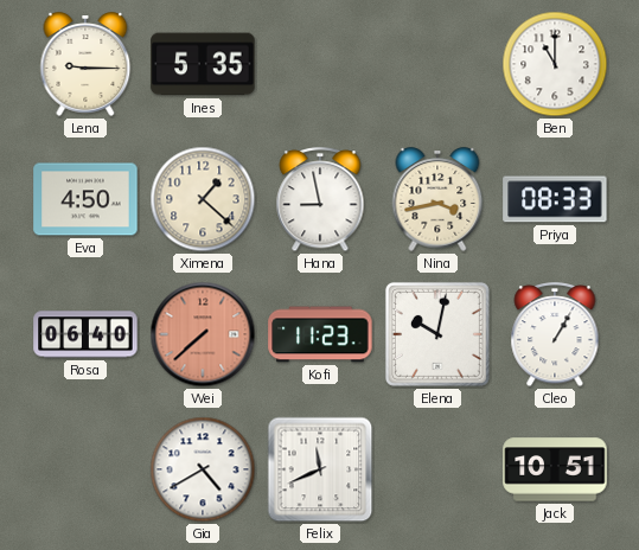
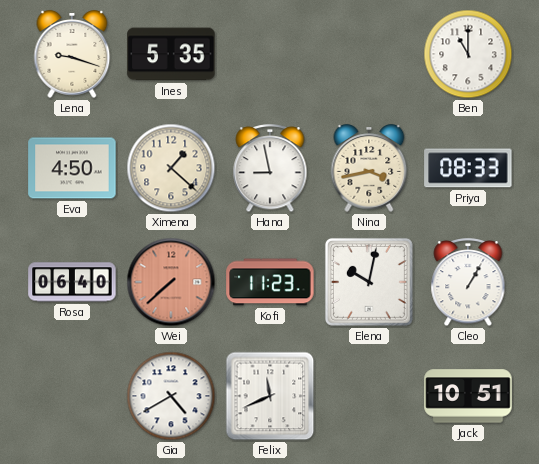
Lena: 9:15 -> 9:18 (72, 54)
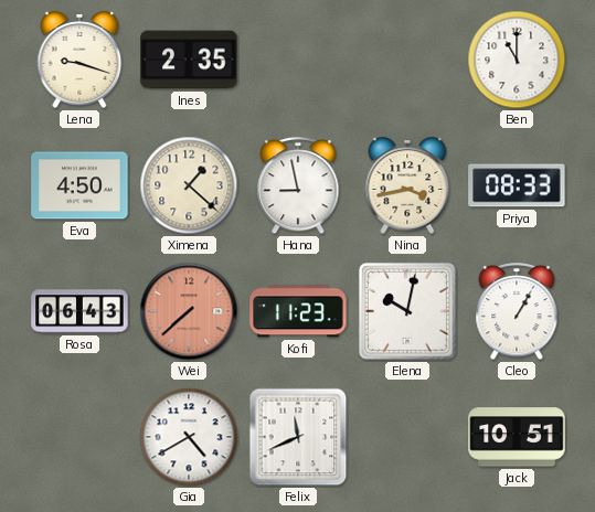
Ines: 5:35 -> 2:35 (189, 60)
Rosa: 06:40 -> 06:43 (79, 311)
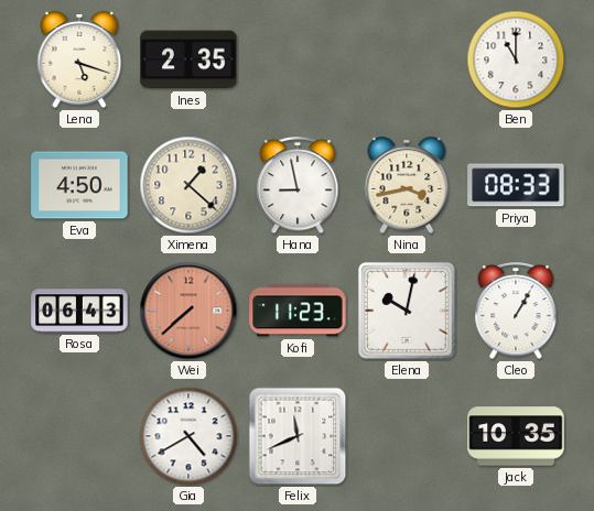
Lena: 9:18 -> 5:18 (79, 59)
Jack: 10:51 -> 10:35 (516, 436)
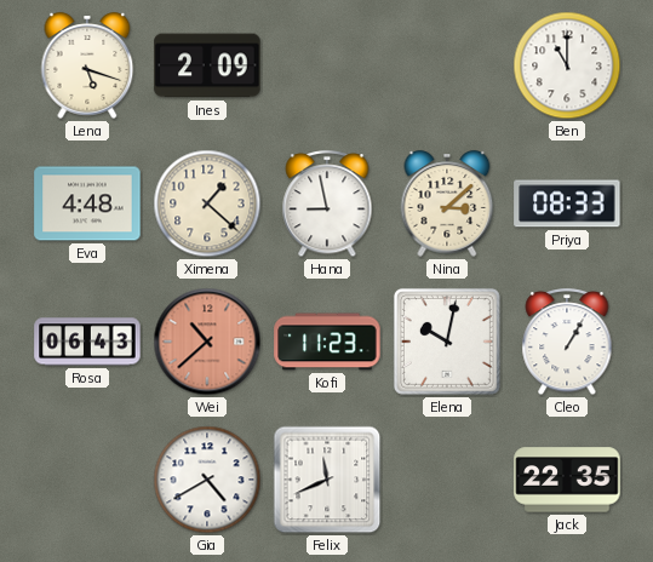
Ines: 2:35 -> 2:09 (207, 65)
Eva: 4:50 -> 4:48 (87, 203)
Nina: 3:43 -> 3:08 (447, 203)
Wei: 7:38 -> 10:38 (207, 342)
Jack: 10:35 -> 22:35 (567, 480)
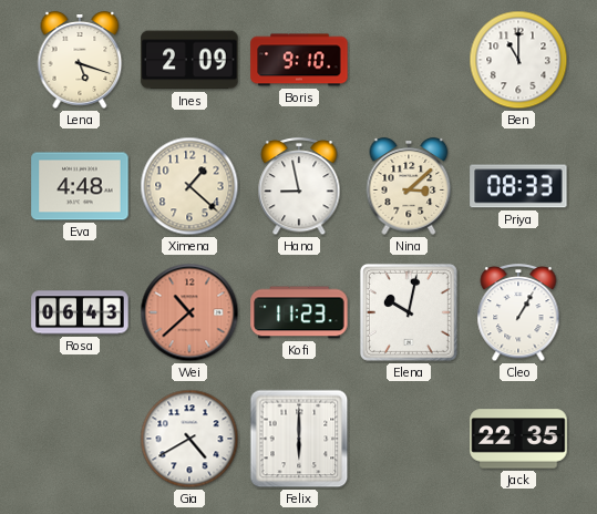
Boris: none -> 9:10 (299, 60)
Felix: 11:41 -> 6:00 (299, 439)
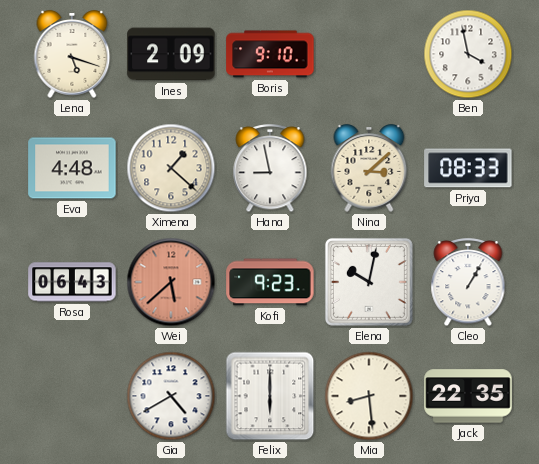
Ben: 11:00 -> 3:58 (468, 54)
Wei: 10:38 -> 5:38 (171, 282)
Kofi: 11:23 -> 9:23 (270, 282)
Mia: none -> 8:29 (369, 396)
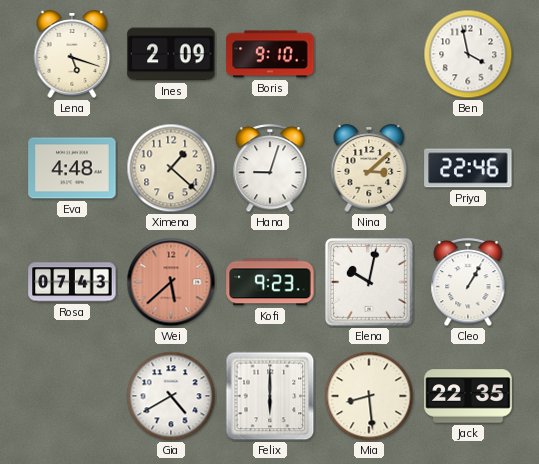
Hana: 8:58 -> 9:03 (270, 169)
Priya: 08:33 -> 22:46 (468, 168)
Rosa: 06:43 -> 07:43 (72, 282)
